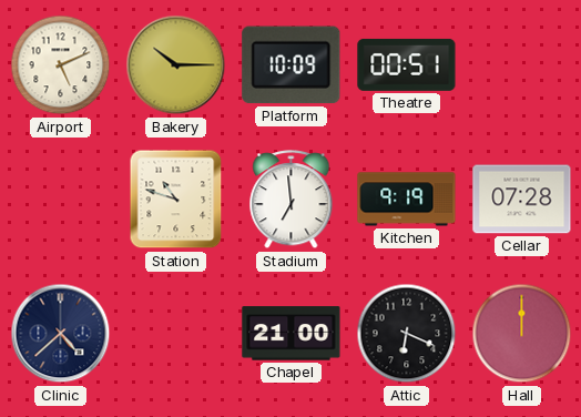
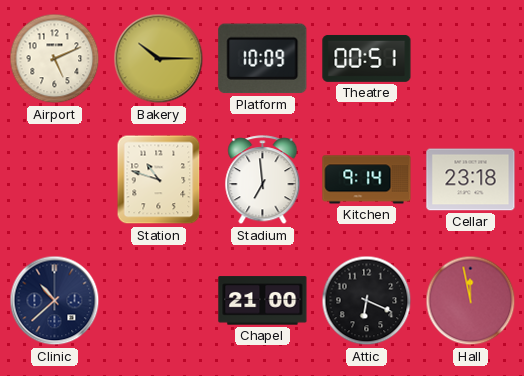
Kitchen: 9:19 -> 9:14 (367, 180)
Cellar: 07:28 -> 23:18 (471, 180)
Clinic: 4:38 -> 10:38 (55, 301)
Hall: 12:00 -> 11:58 (471, 301)
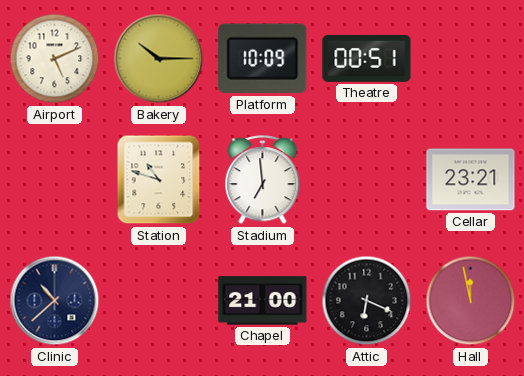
Kitchen: 9:14 -> none (367, 180)
Cellar: 23:18 -> 23:21 (471, 180)
